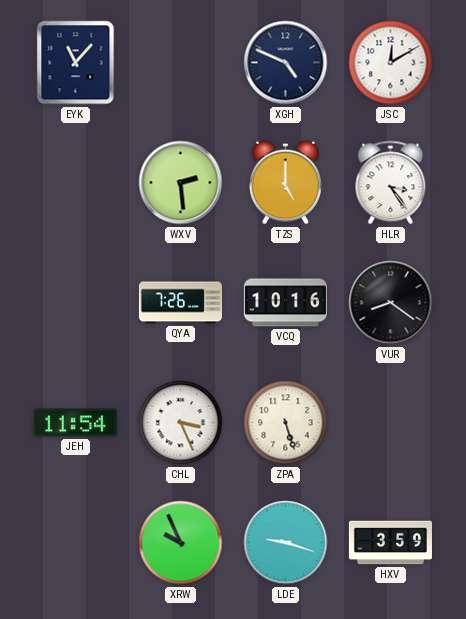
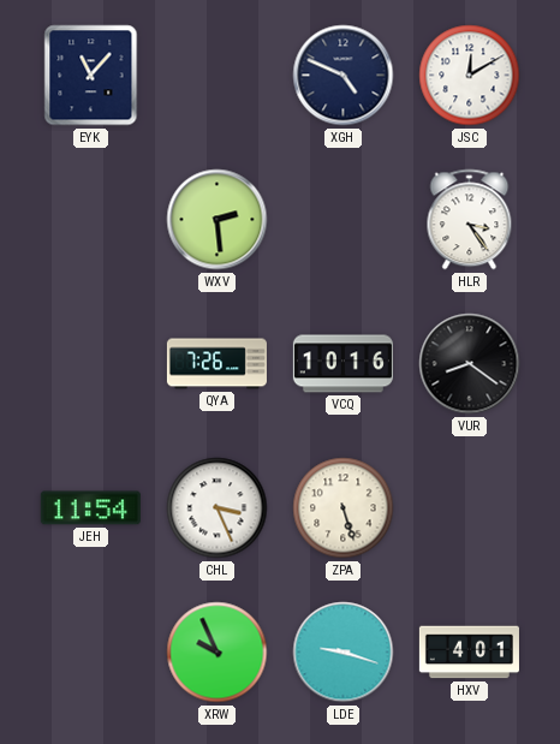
TZS: 5:00 -> none (285, 183)
HXV: 3:59 -> 4:01 (469, 653)
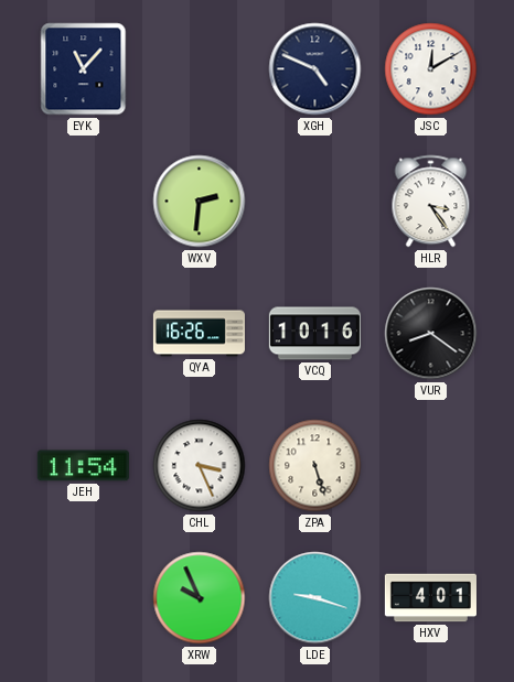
WXV: 2:29 -> 2:31 (200, 202)
QYA: 7:26 -> 16:26 (199, 334)
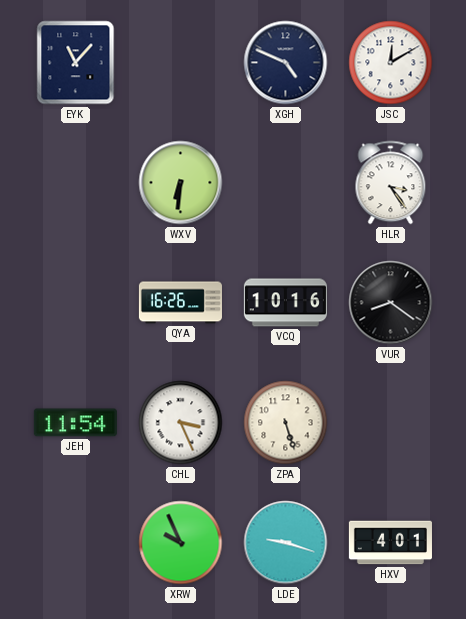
WXV: 2:31 -> 6:31 (181, 183)
